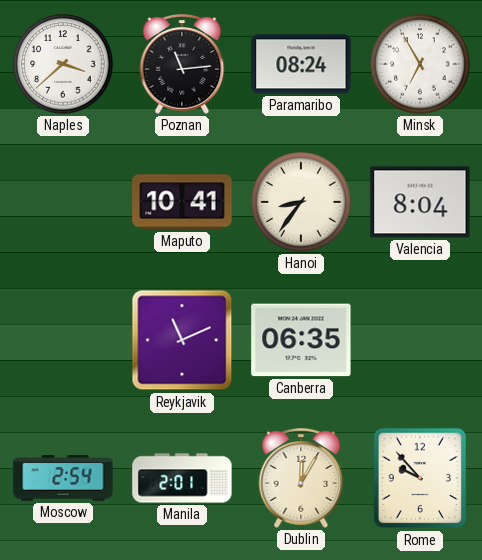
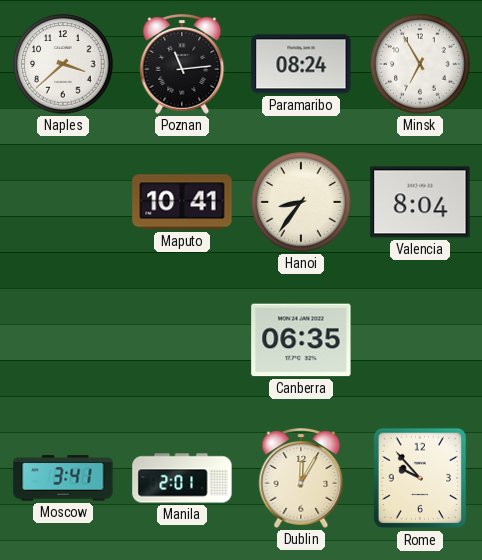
Reykjavik: 11:11 -> none (182, 340)
Moscow: 2:54 -> 3:41 (63, 478)
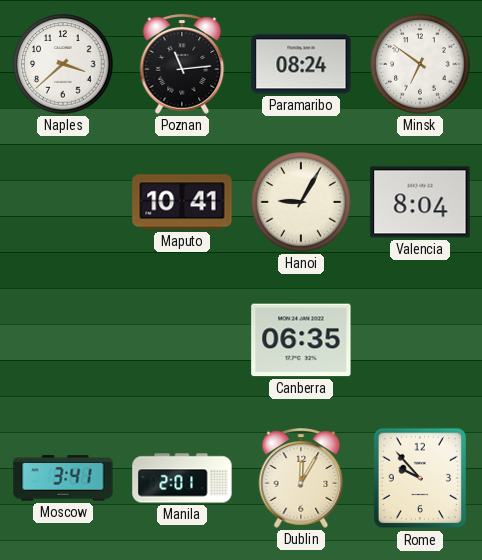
Minsk: 6:55 -> 6:51 (420, 64)
Hanoi: 8:36 -> 9:05 (301, 202)
